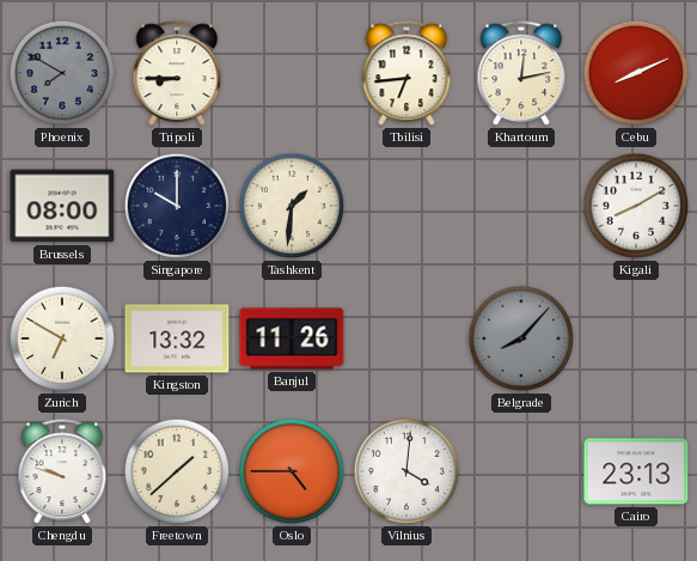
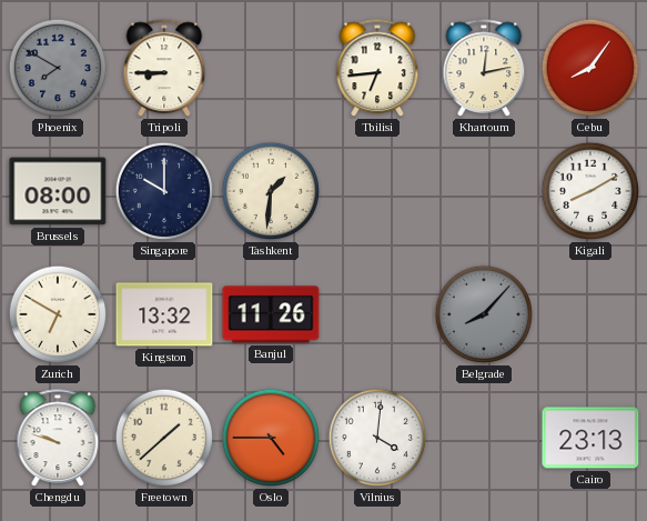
Cebu: 8:11 -> 8:06 (590, 68)
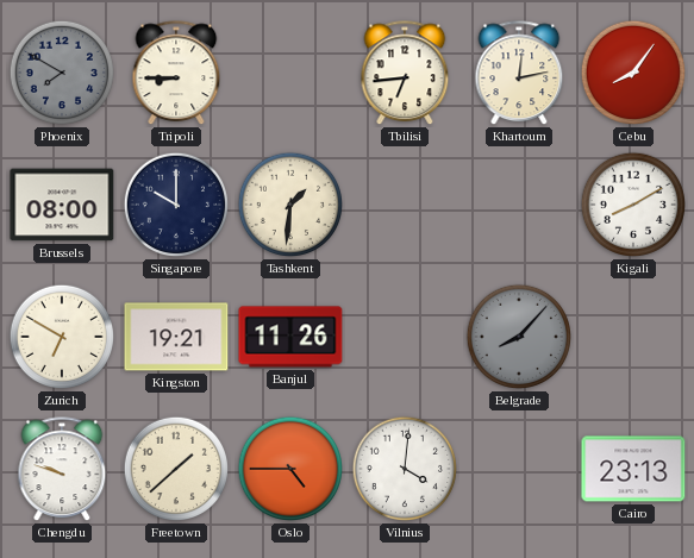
Kingston: 13:32 -> 19:21 (176, 337)
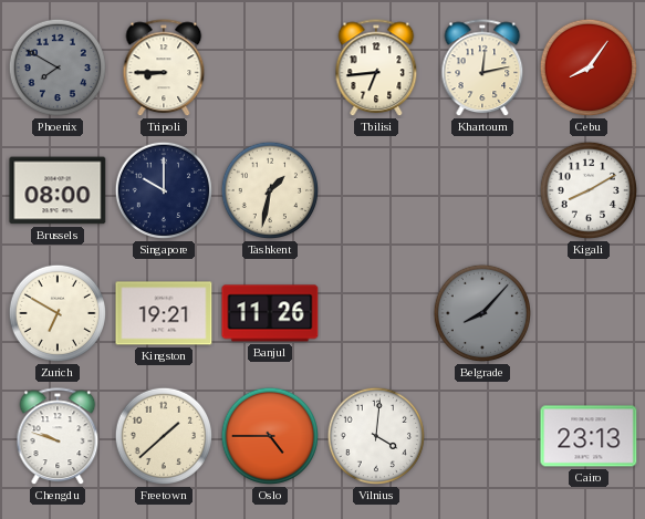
Tashkent: 1:31 -> 1:32 (270, 190)
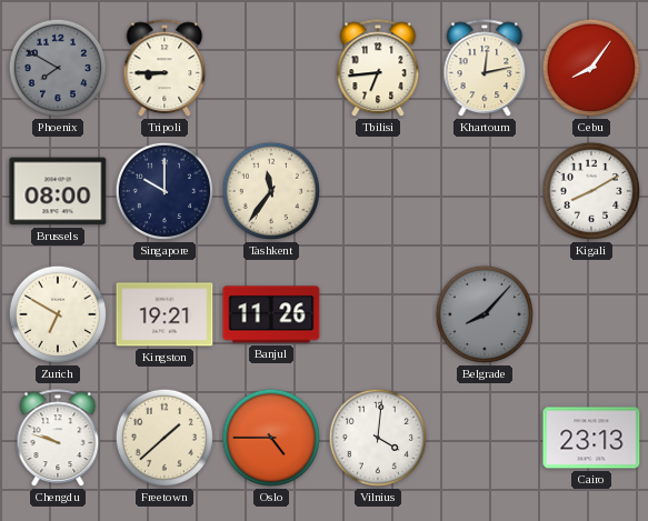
Tashkent: 1:32 -> 11:36 (271, 191)
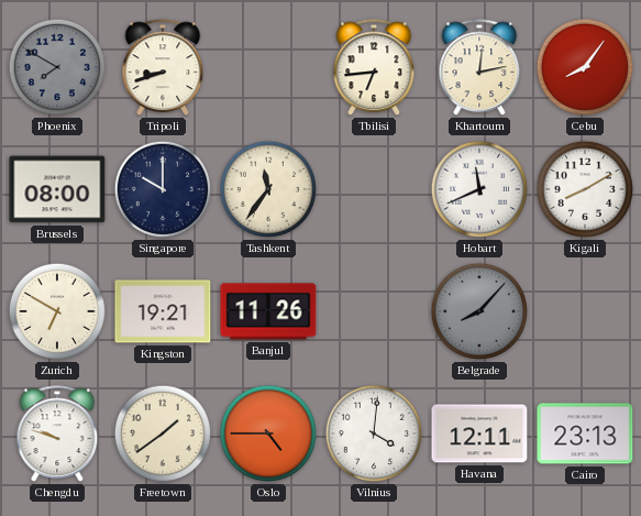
Tripoli: 8:45 -> 8:42 (163, 68)
Hobart: none -> 11:41 (479, 189)
Freetown: 1:38 -> 1:39 (163, 433)
Havana: none -> 12:11 (479, 433)
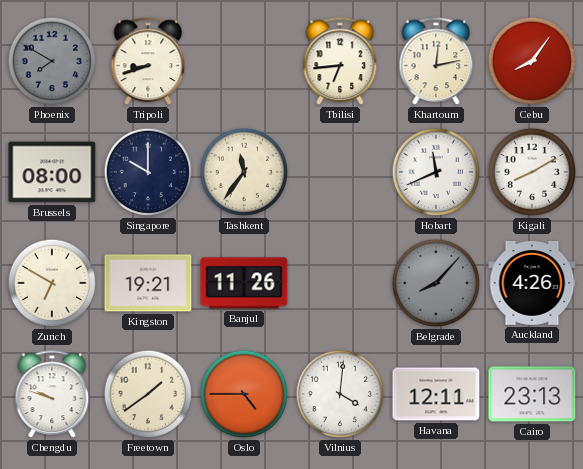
Auckland: none -> 4:26 (532, 283)
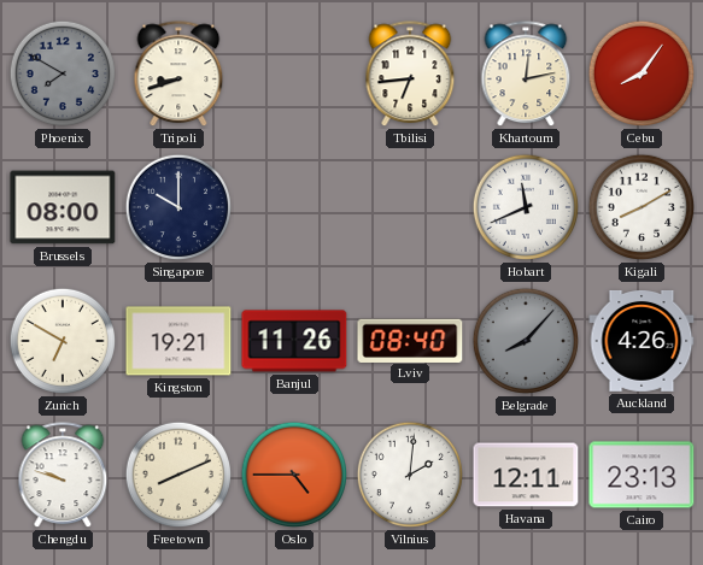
Tashkent: 11:36 -> none (244, 172)
Lviv: none -> 08:40 (410, 340)
Freetown: 1:39 -> 8:11 (178, 475)
Vilnius: 4:01 -> 2:01 (410, 475)
